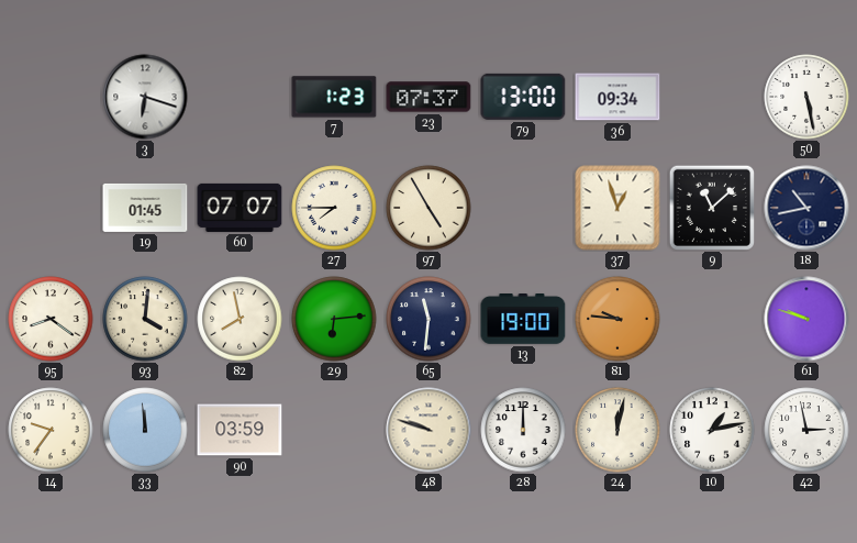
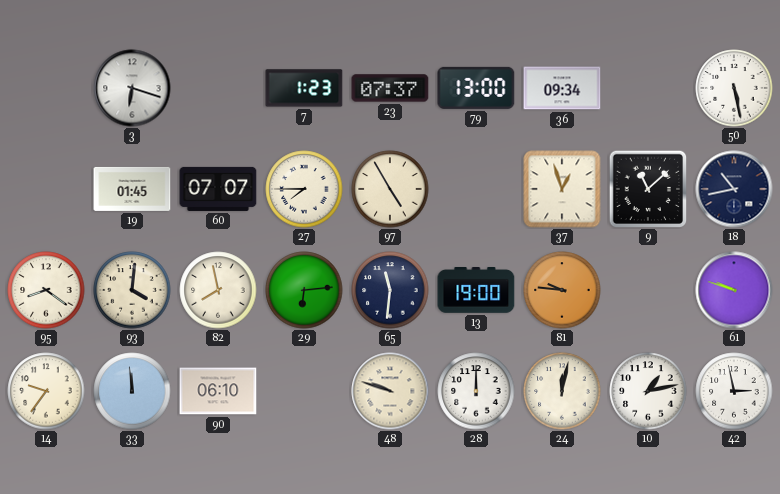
90: 03:59 -> 06:10 (218, 391)
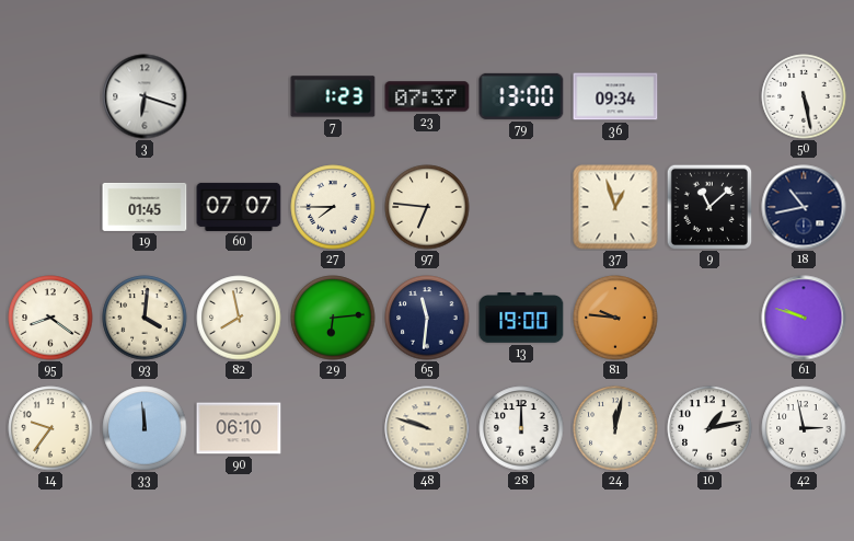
97: 4:55 -> 6:46 (427, 207)
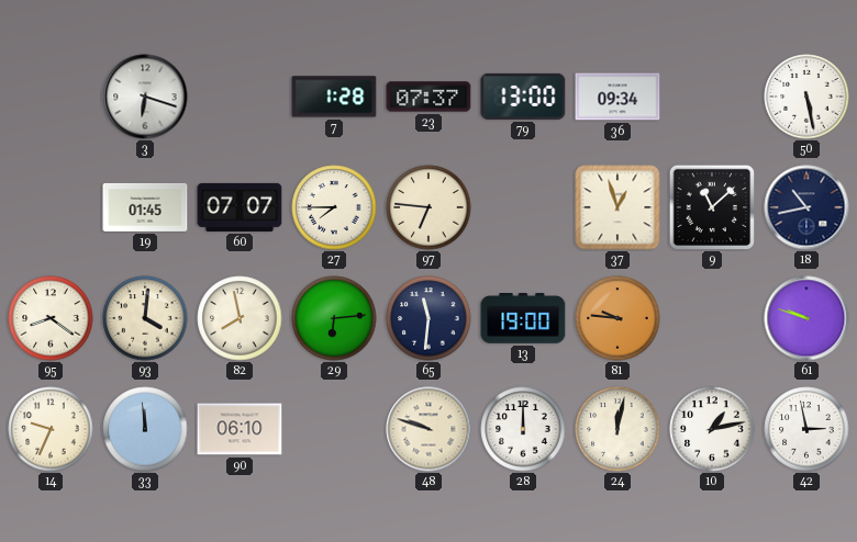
7: 1:23 -> 1:28 (334, 97)
14: 9:36 -> 9:34 (51, 429)
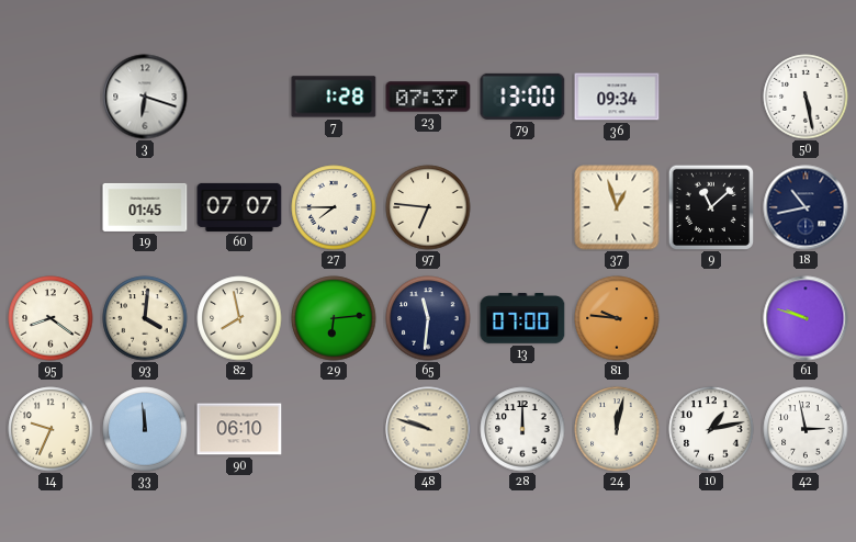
13: 19:00 -> 07:00 (522, 319)
